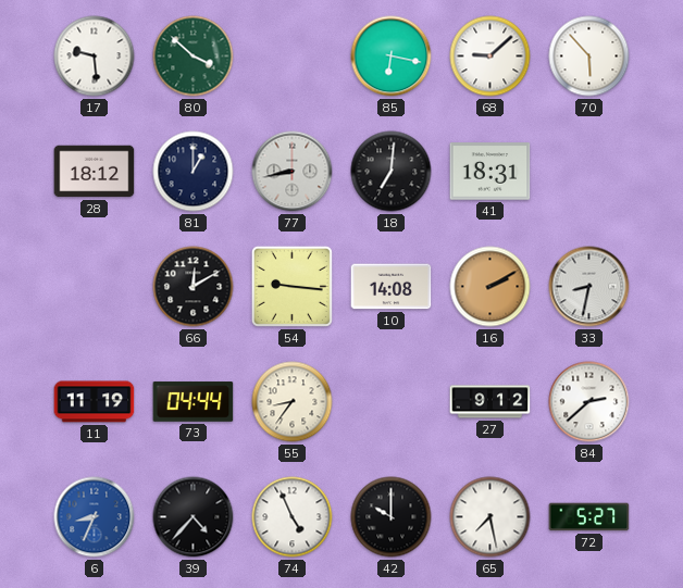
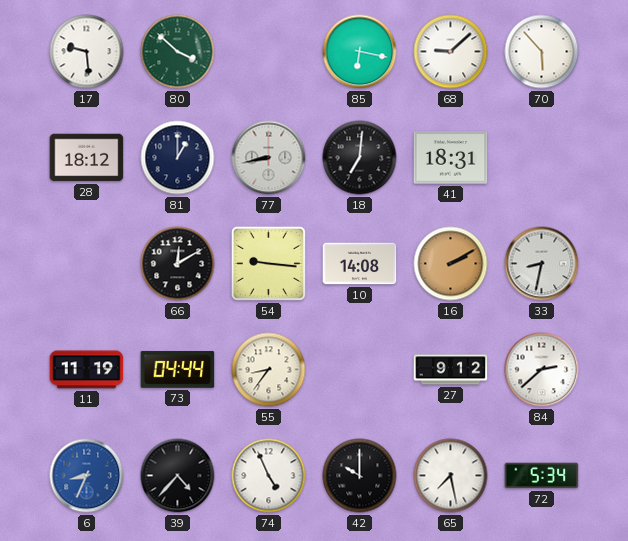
72: 5:27 -> 5:34 (542, 476)
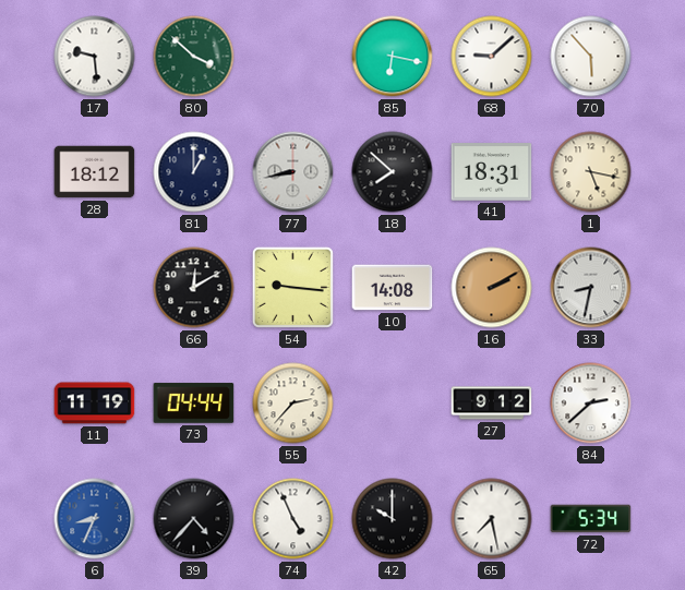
18: 7:01 -> 7:52 (393, 172)
1: none -> 5:17 (591, 172)
55: 8:36 -> 2:37 (293, 404)
